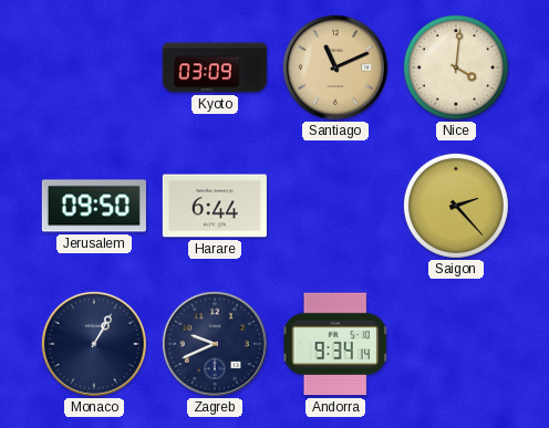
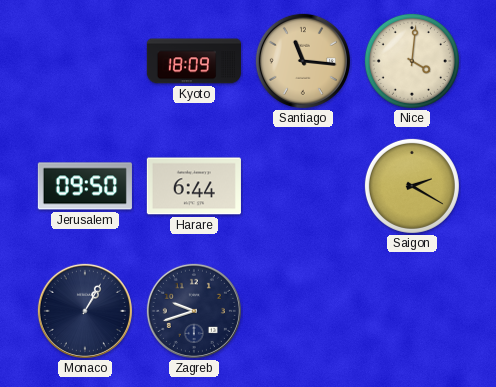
Kyoto: 03:09 -> 18:09 (194, 61)
Santiago: 11:11 -> 11:16 (303, 61)
Saigon: 2:23 -> 2:20 (412, 186)
Zagreb: 9:41 -> 9:42 (194, 311)
Andorra: 9:34 -> none (335, 344)
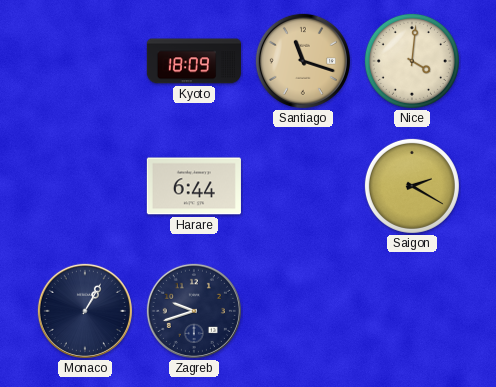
Santiago: 11:16 -> 11:18 (303, 61)
Jerusalem: 09:50 -> none (85, 186)
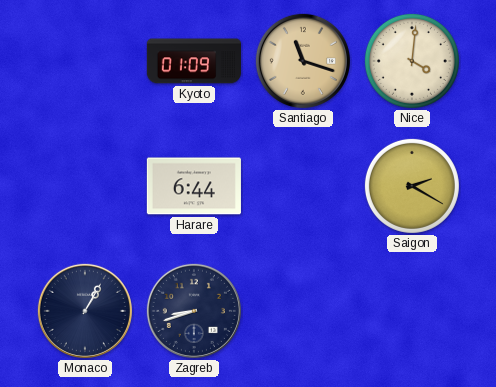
Kyoto: 18:09 -> 01:09 (194, 61)
Zagreb: 9:42 -> 8:42 (194, 311)
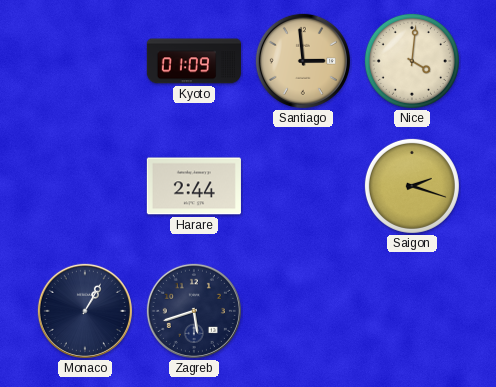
Santiago: 11:18 -> 2:59 (303, 61)
Harare: 6:44 -> 2:44 (194, 186)
Saigon: 2:20 -> 2:18 (412, 186)
Zagreb: 8:42 -> 5:42 (194, 311)
